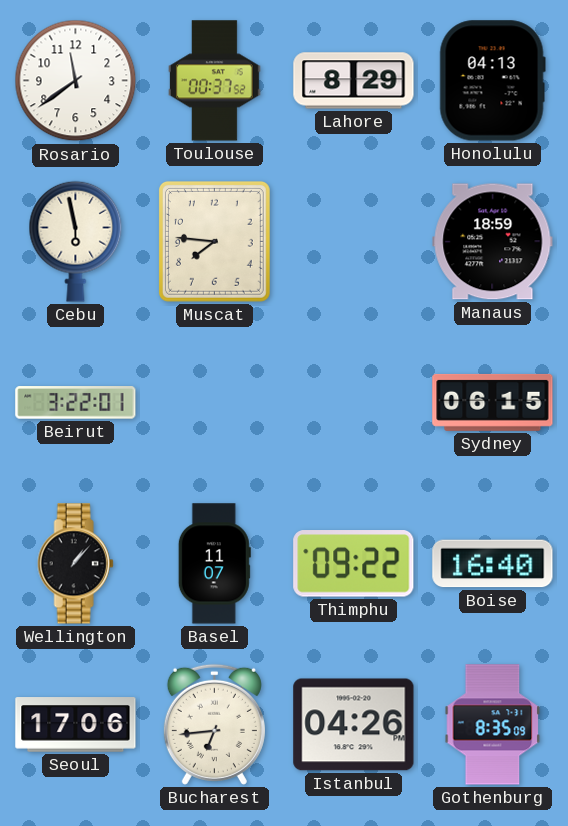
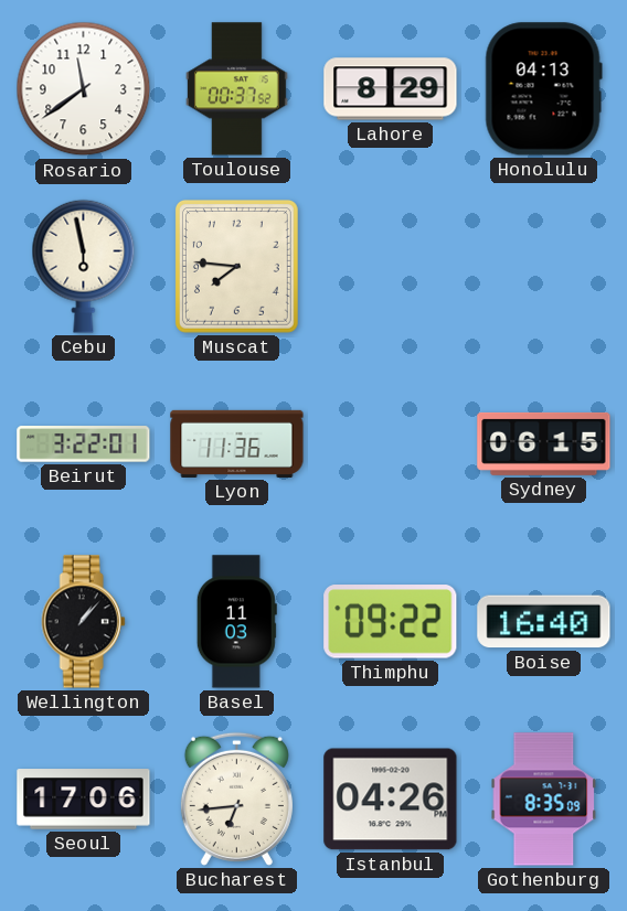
Manaus: 18:59 -> none (493, 242)
Lyon: none -> 11:36 (237, 443)
Basel: 11:07 -> 11:03 (236, 622)
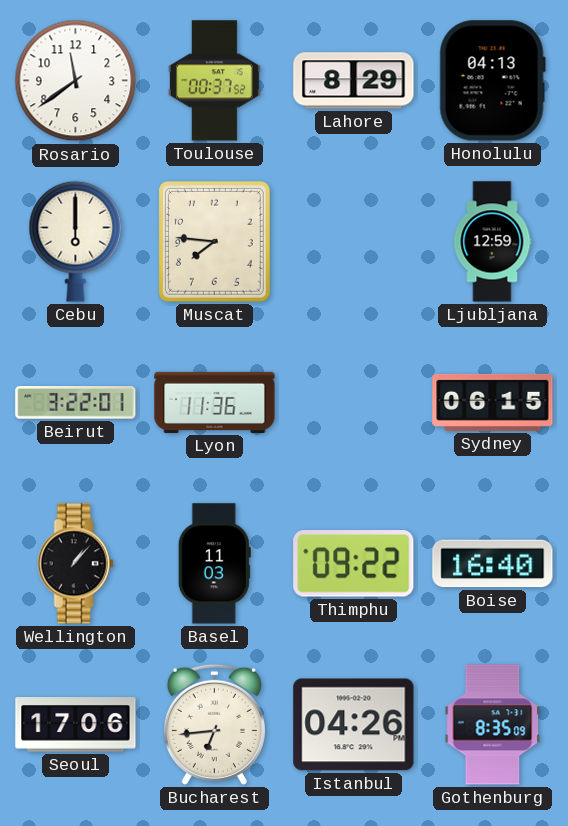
Cebu: 5:58 -> 6:00 (76, 241)
Ljubljana: none -> 12:59 (493, 242)
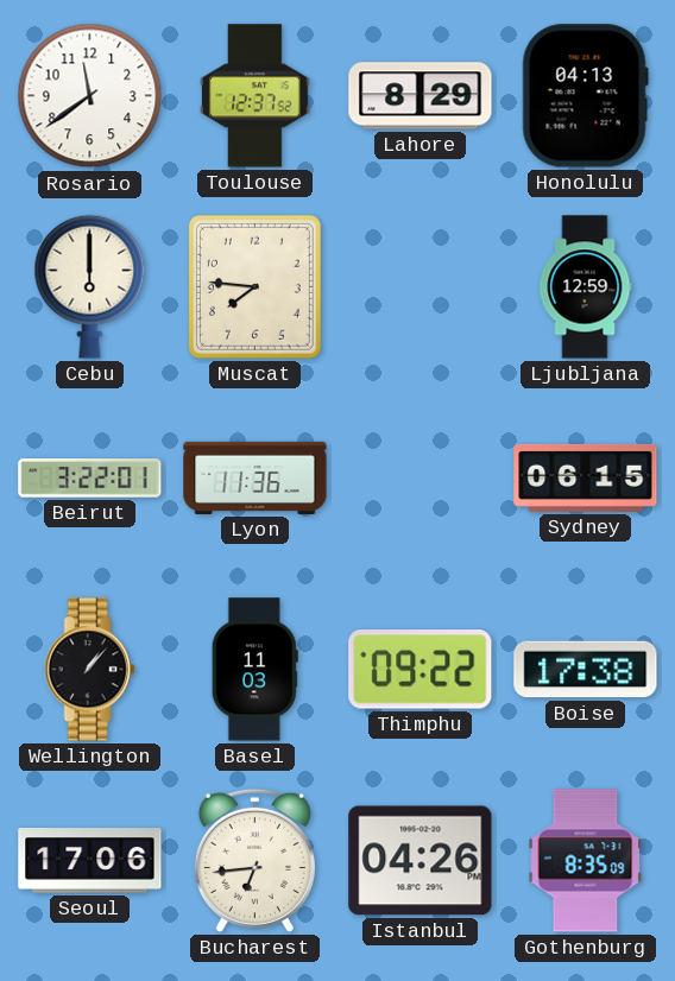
Toulouse: 00:37 -> 12:37 (256, 96)
Boise: 16:40 -> 17:38 (586, 670)
